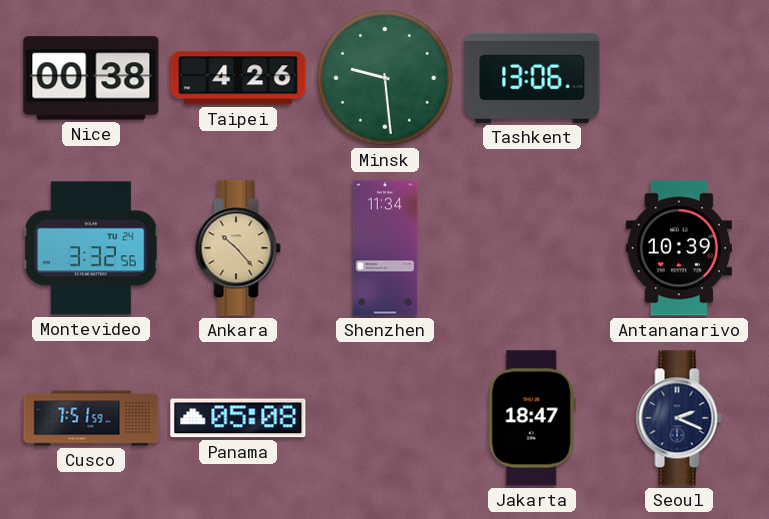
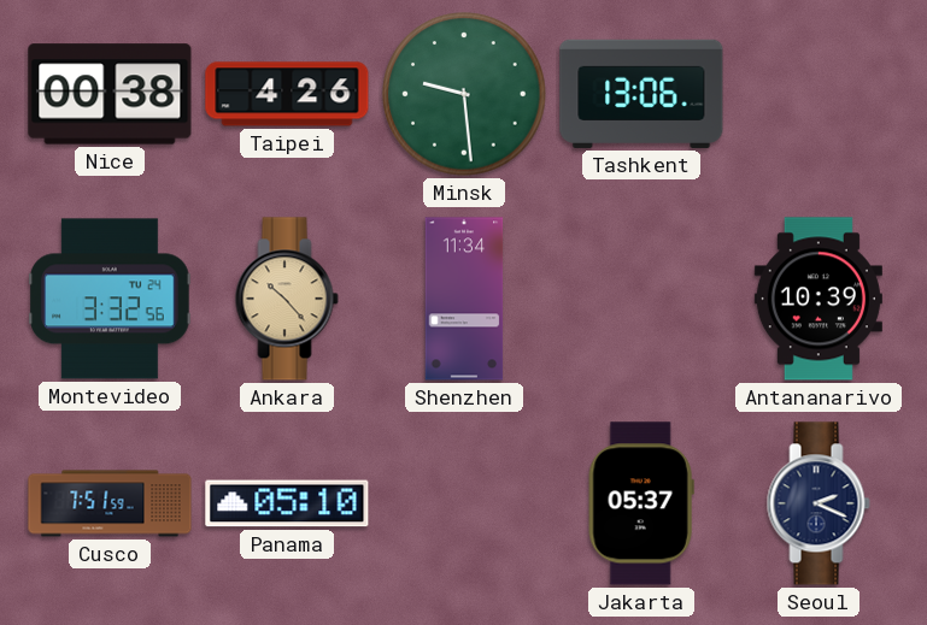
Panama: 05:08 -> 05:10 (287, 503)
Jakarta: 18:47 -> 05:37 (641, 503)
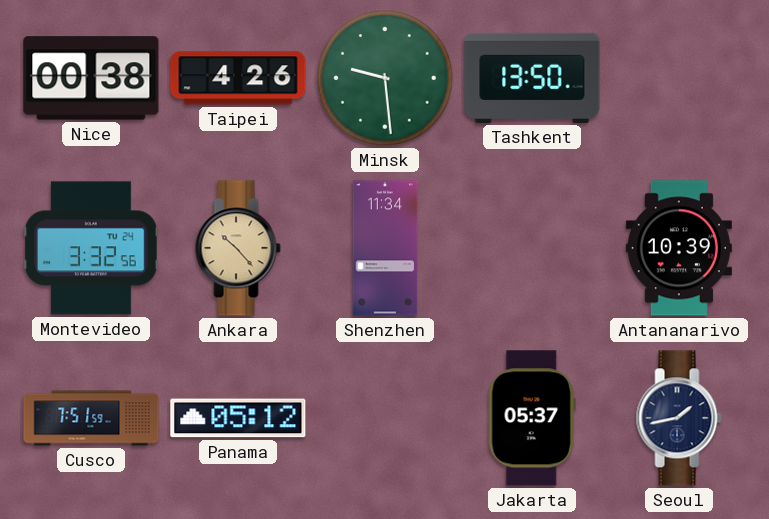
Tashkent: 13:06 -> 13:50 (532, 78)
Panama: 05:10 -> 05:12 (238, 418)
Seoul: 2:19 -> 1:43 (679, 418)
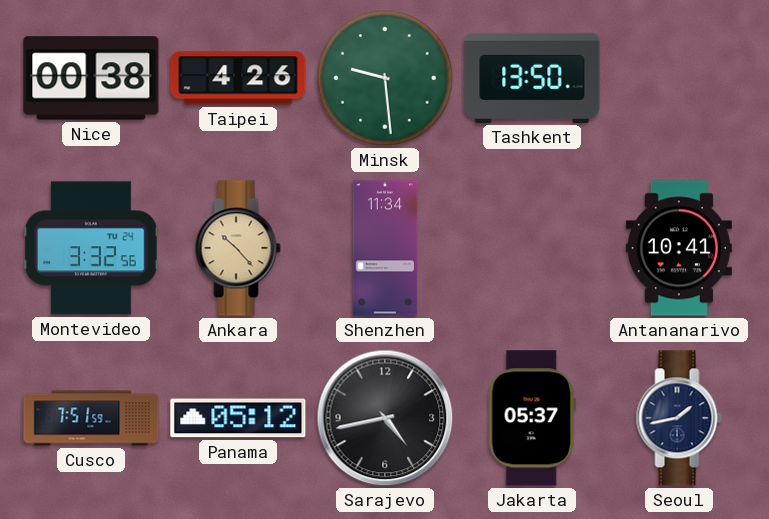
Antananarivo: 10:39 -> 10:41 (679, 248)
Sarajevo: none -> 4:43 (385, 418)
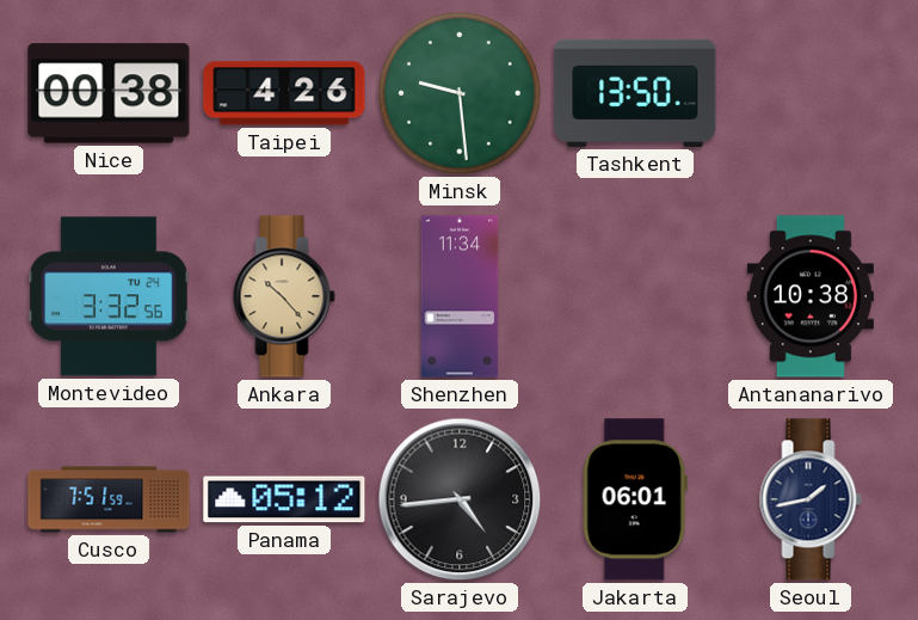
Antananarivo: 10:41 -> 10:38 (811, 296)
Sarajevo: 4:43 -> 4:44 (460, 499)
Jakarta: 05:37 -> 06:01 (635, 499)
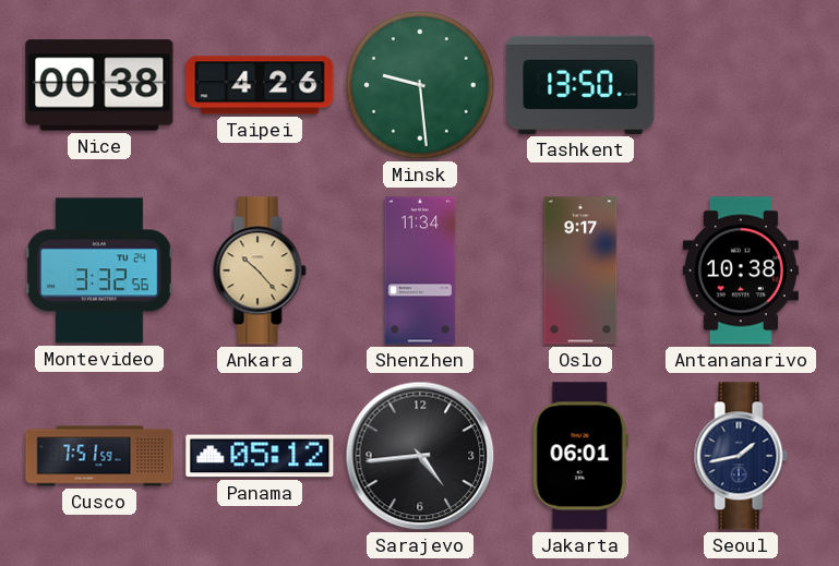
Oslo: none -> 9:17 (580, 270)
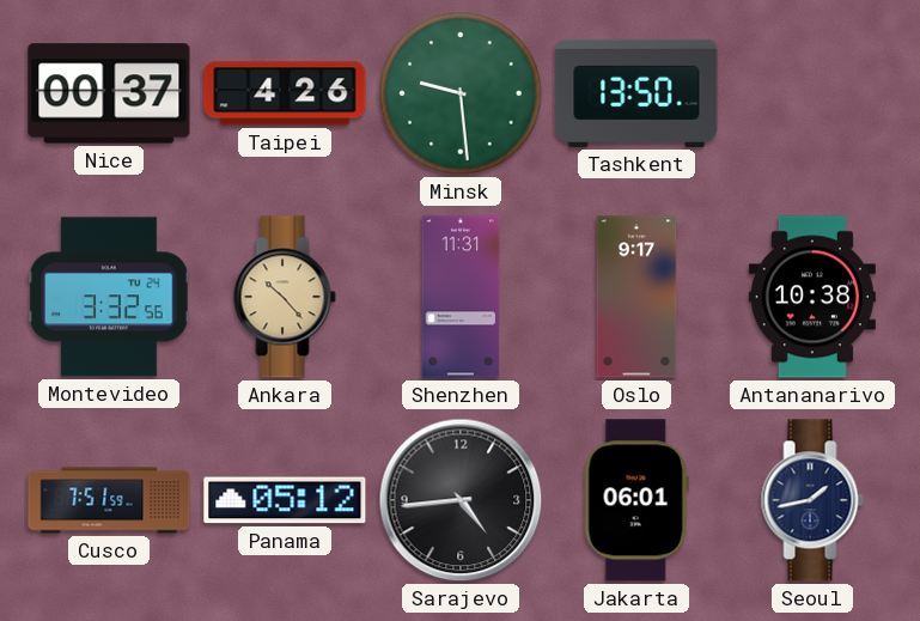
Nice: 00:38 -> 00:37 (109, 93)
Shenzhen: 11:34 -> 11:31 (461, 297)
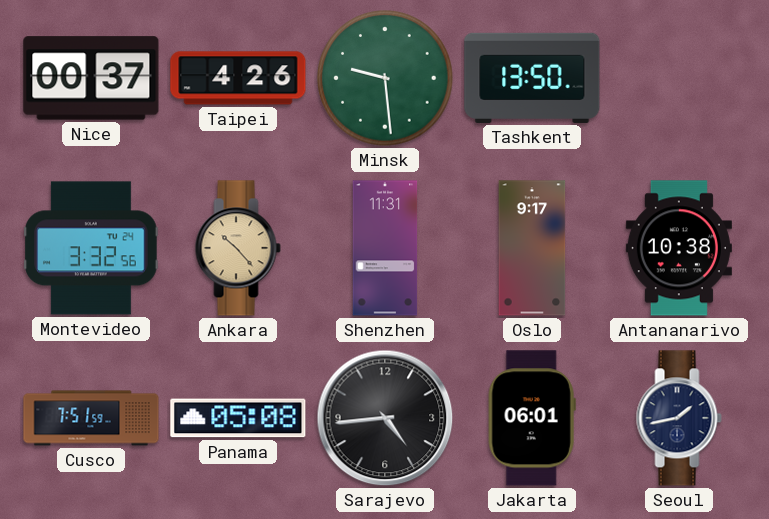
Panama: 05:12 -> 05:08 (238, 418)
